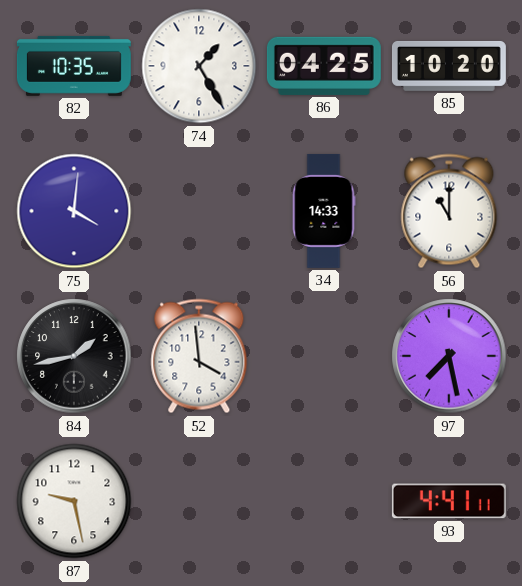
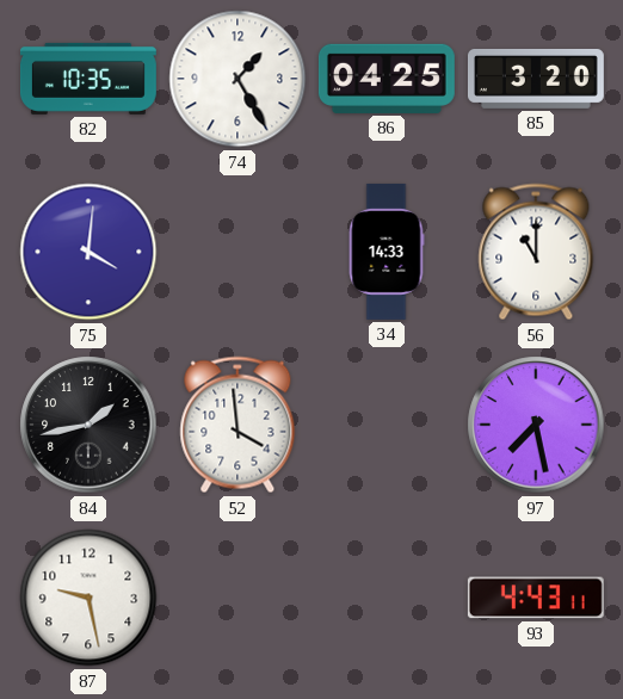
85: 10:20 -> 3:20 (536, 79)
93: 4:41 -> 4:43 (536, 598)
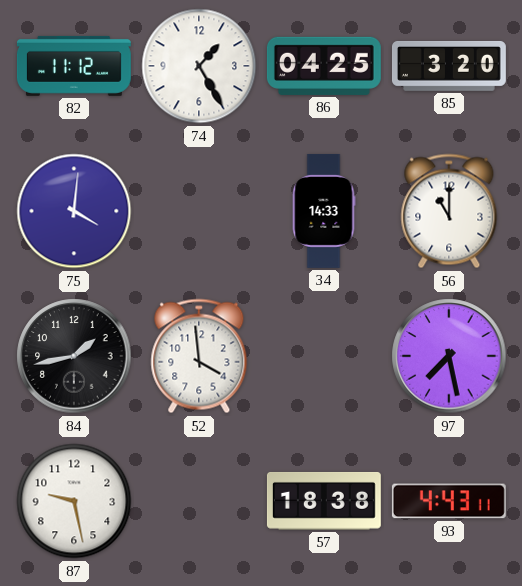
82: 10:35 -> 11:12 (74, 66)
57: none -> 18:38 (324, 501)
